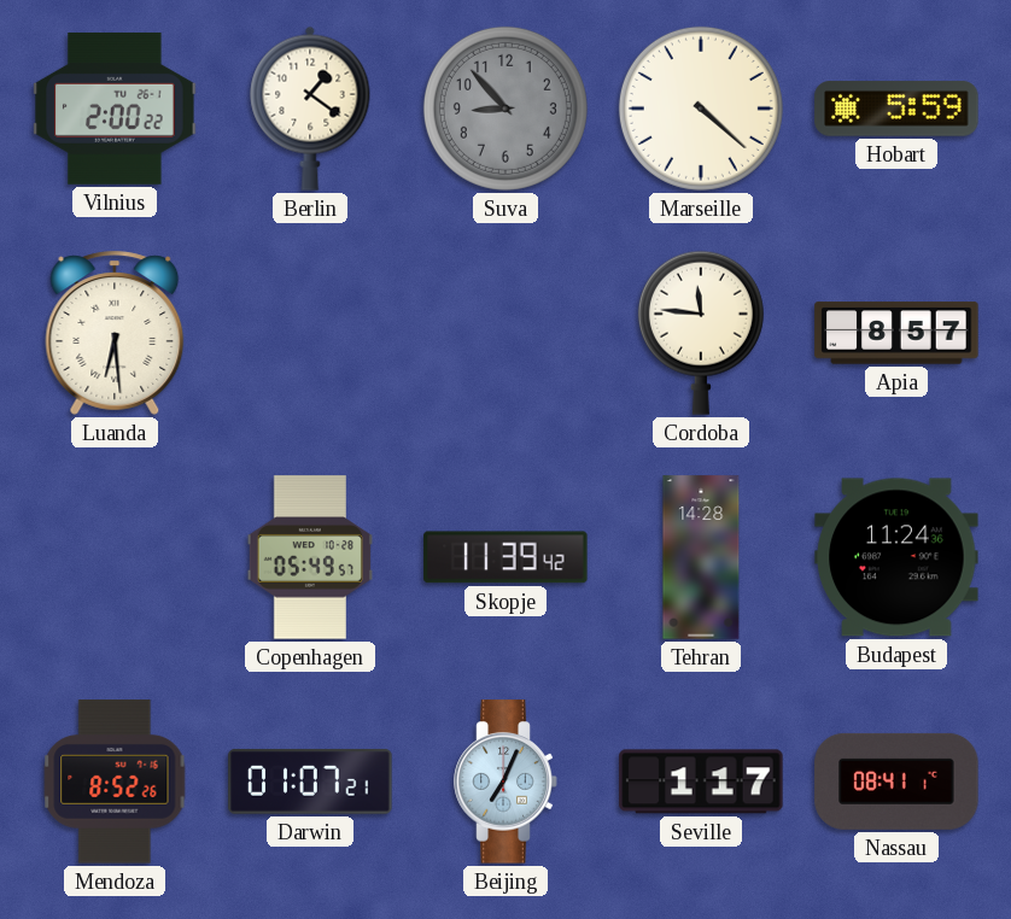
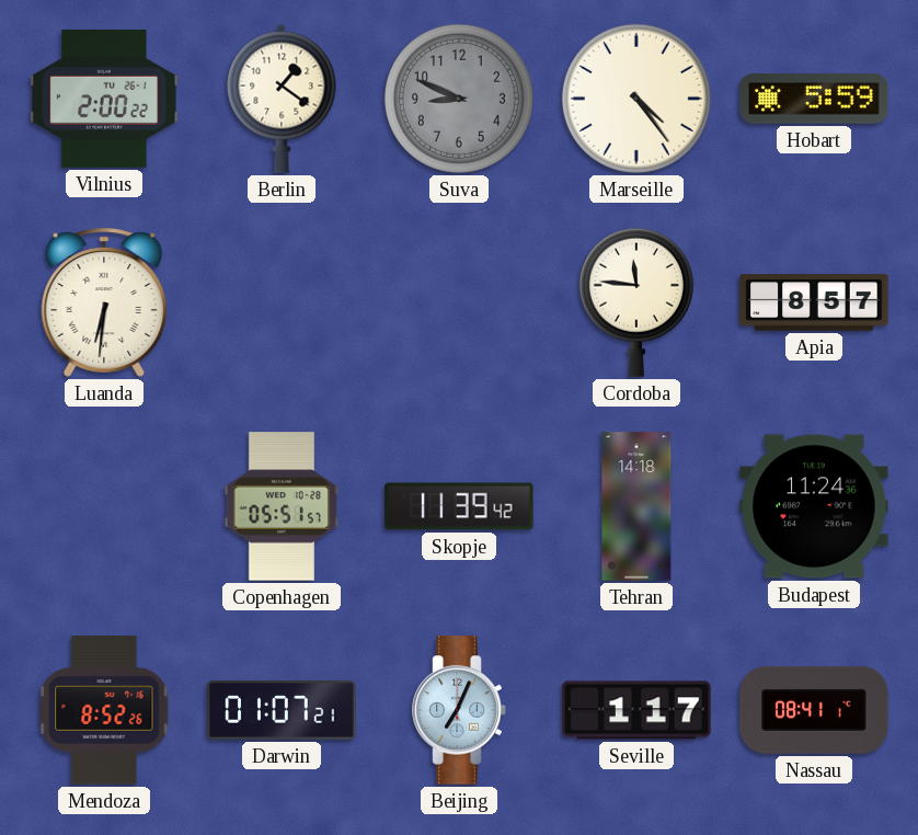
Suva: 8:53 -> 8:49 (459, 99)
Marseille: 4:22 -> 4:24 (636, 99)
Luanda: 6:29 -> 6:31 (104, 302)
Copenhagen: 05:49 -> 05:51 (282, 506)
Tehran: 14:28 -> 14:18 (636, 506)
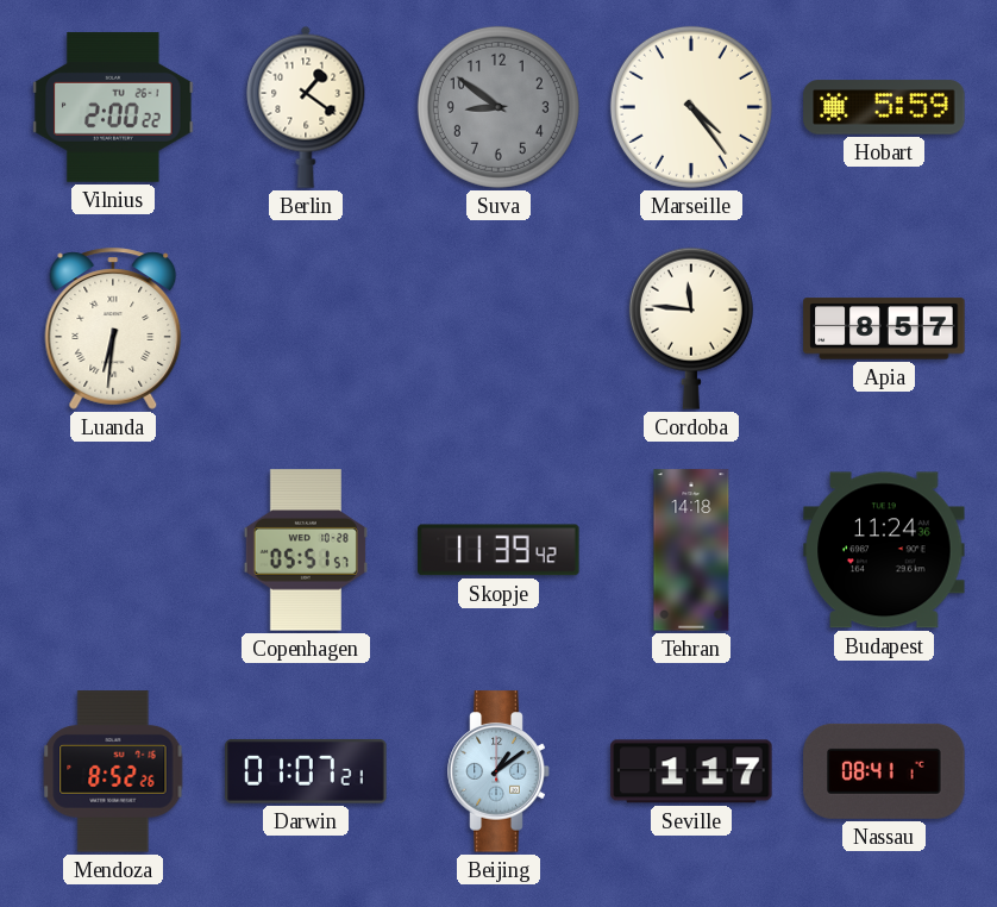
Suva: 8:49 -> 8:51 (498, 107)
Beijing: 7:04 -> 1:09 (498, 771)
